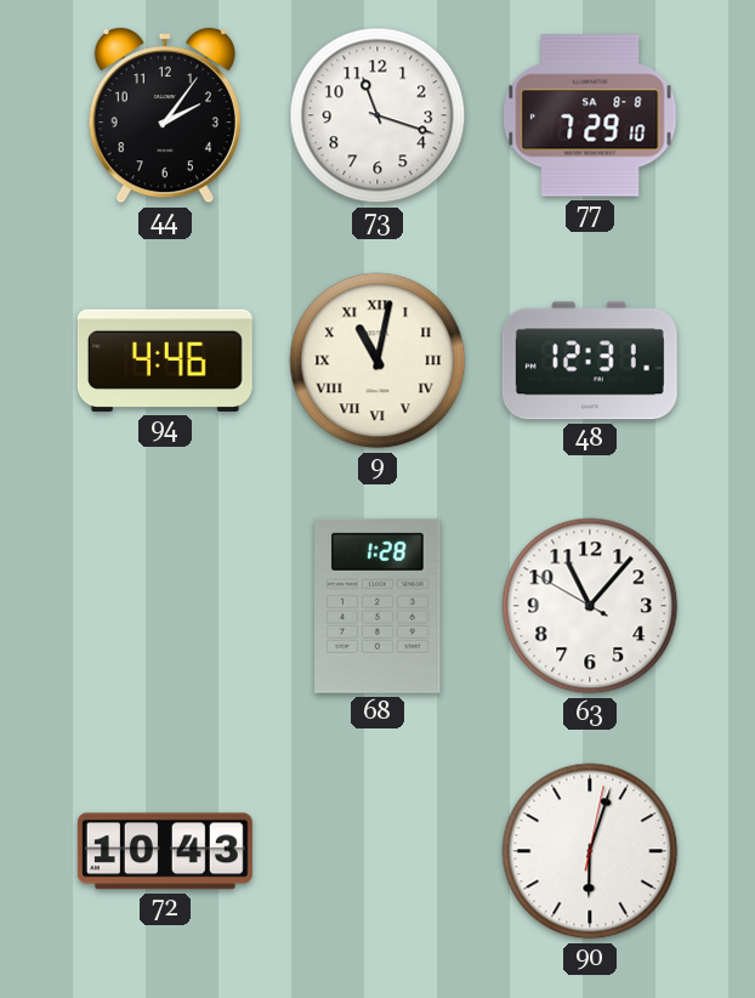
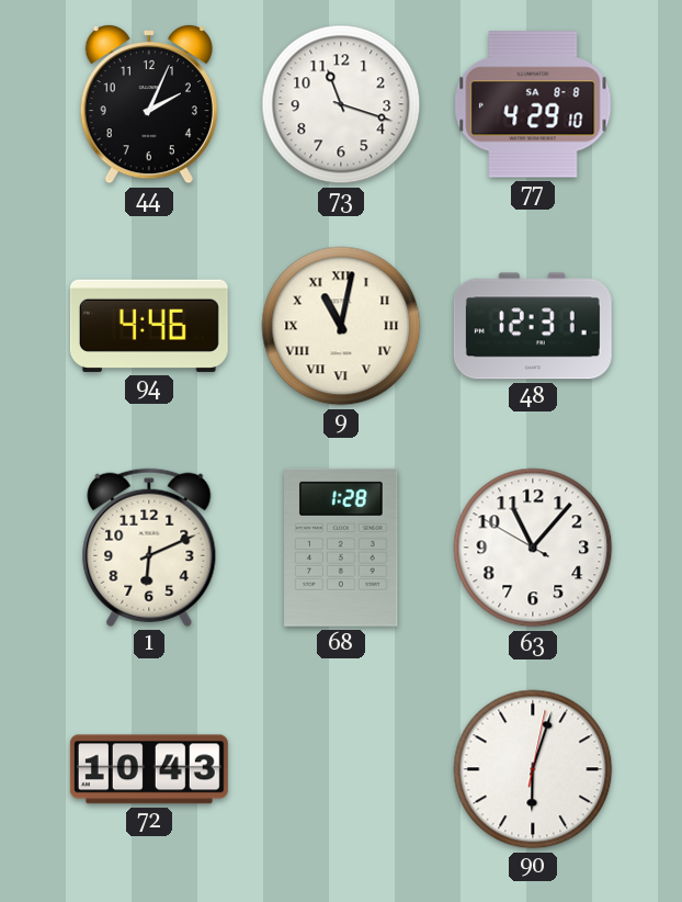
44: 2:06 -> 2:04 (149, 104)
77: 7:29 -> 4:29 (533, 104)
1: none -> 6:11 (149, 548)
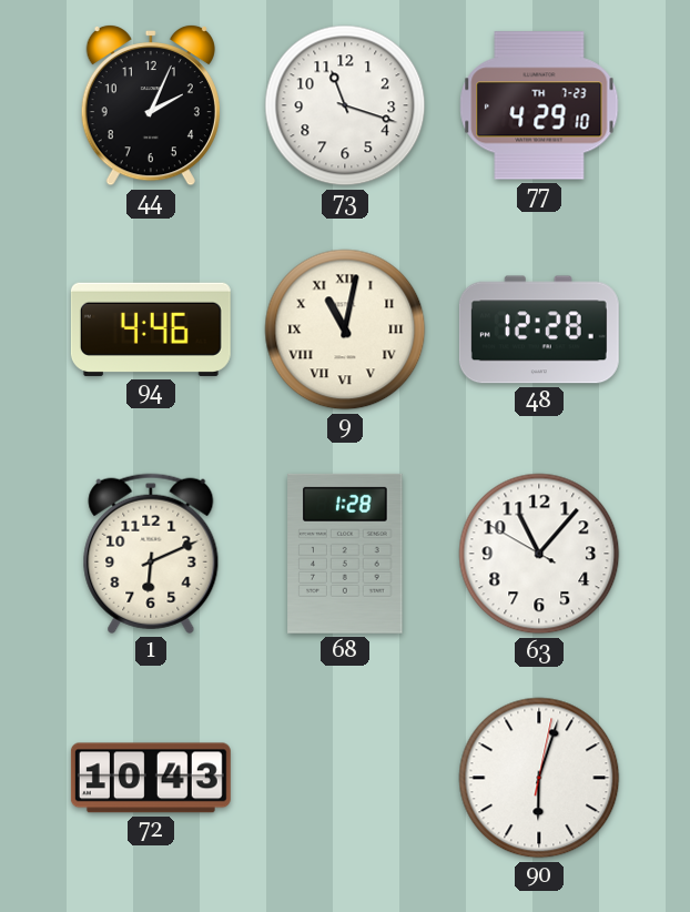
77 date: SA 8-8 -> TH 7-23 (539, 105)
48: 12:31 -> 12:28 (539, 330)
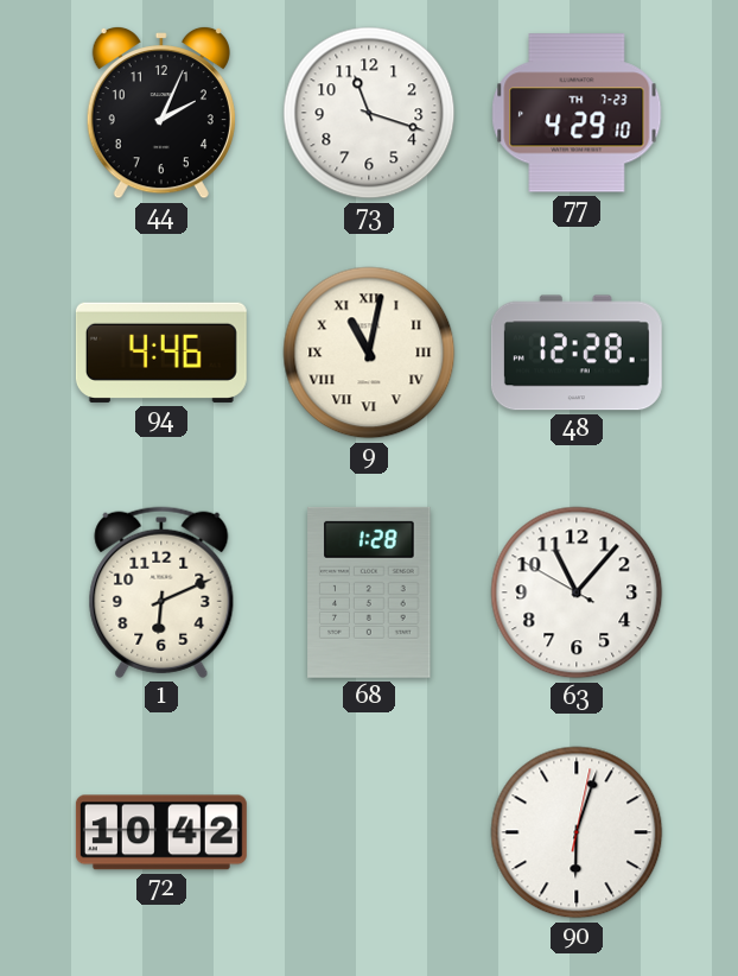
72: 10:43 -> 10:42 (161, 832)
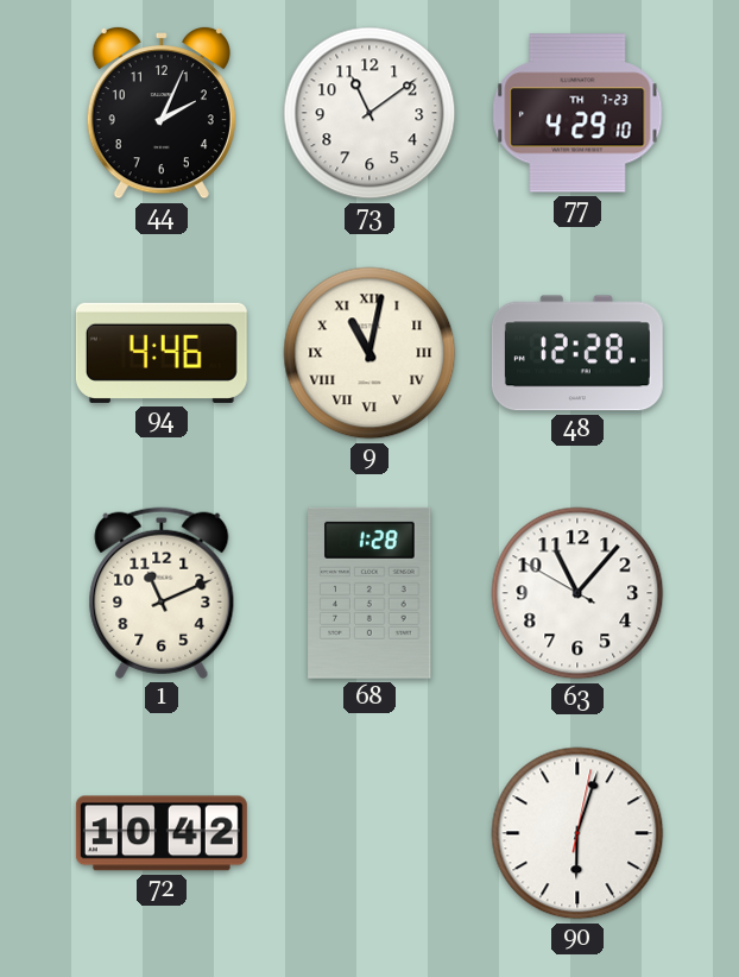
73: 11:18 -> 11:09 (369, 113)
1: 6:11 -> 11:11 (162, 593)
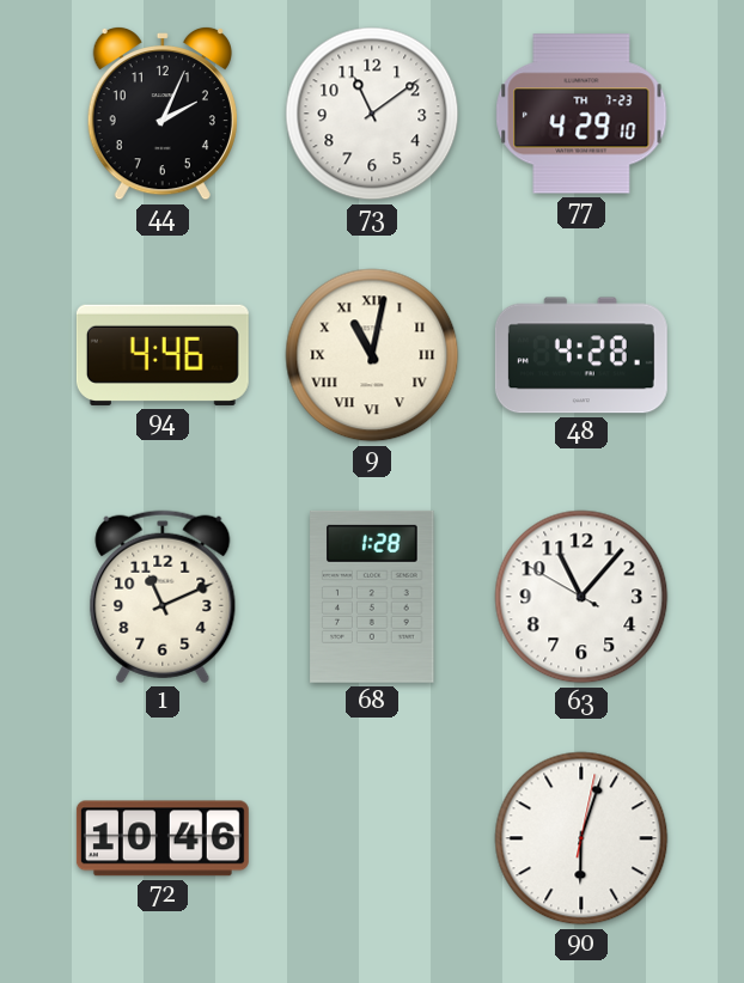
48: 12:28 -> 4:28 (581, 355)
72: 10:42 -> 10:46 (163, 838)
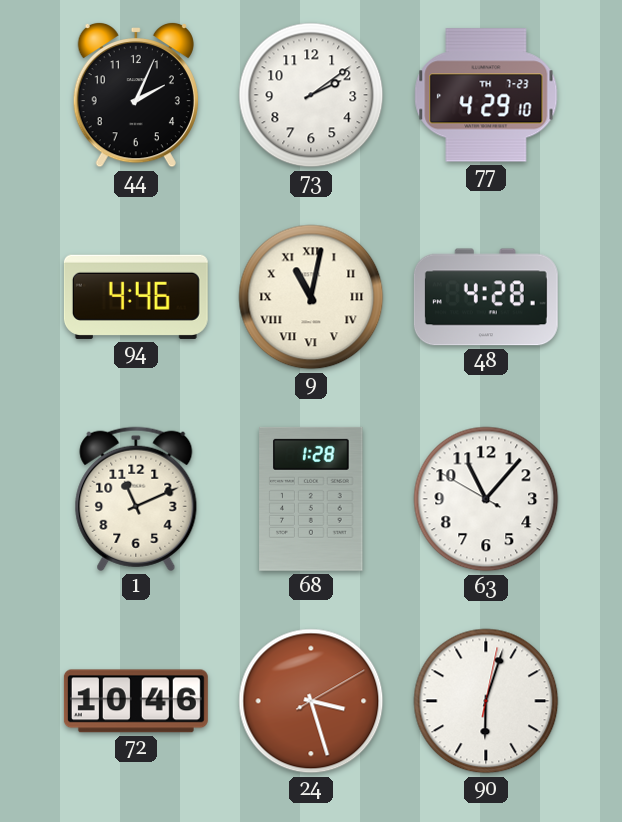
73: 11:09 -> 2:09 (311, 95)
24: none -> 3:27 (311, 701)
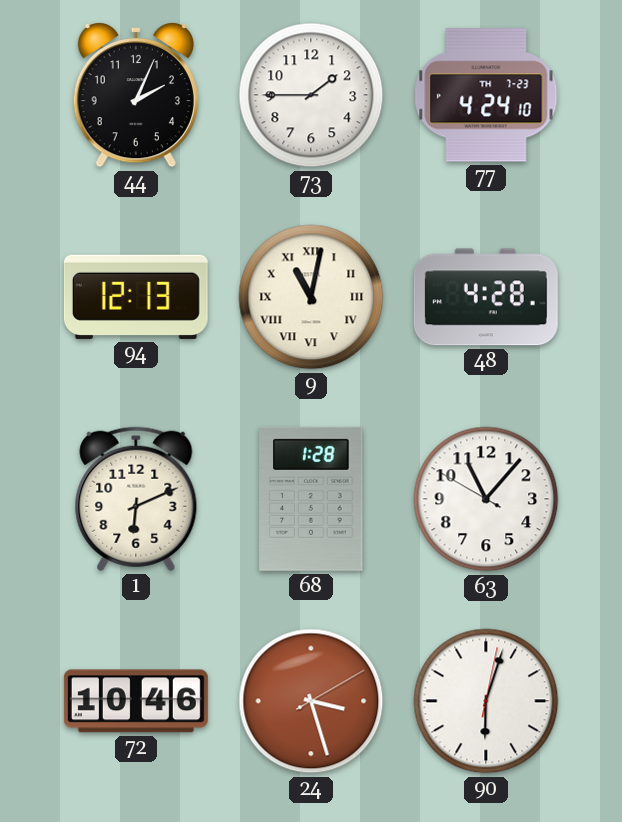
73: 2:09 -> 1:45 (311, 95)
77: 4:29 -> 4:24 (486, 95)
94: 4:46 -> 12:13 (136, 297)
1: 11:11 -> 6:11 (136, 499)
